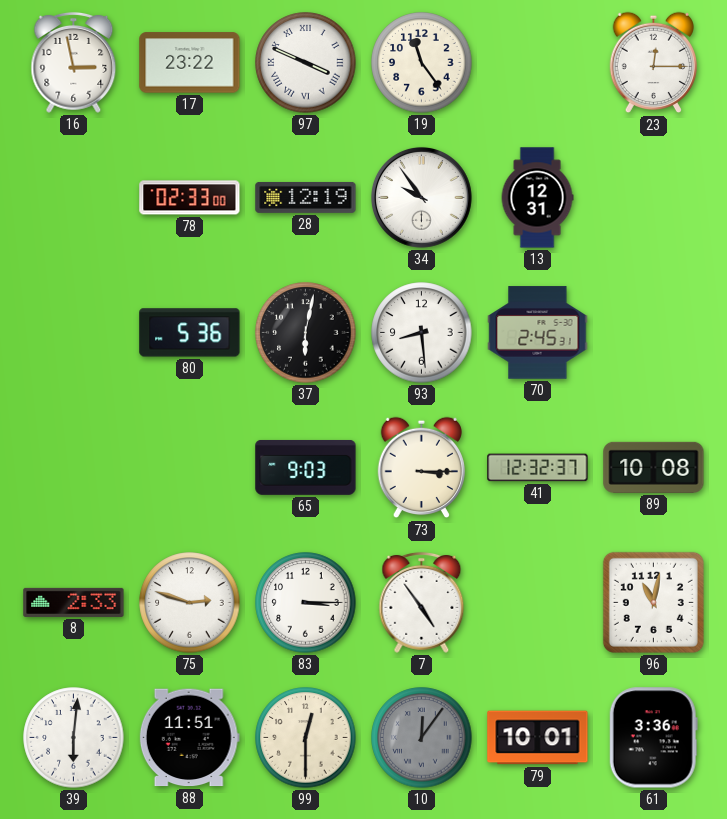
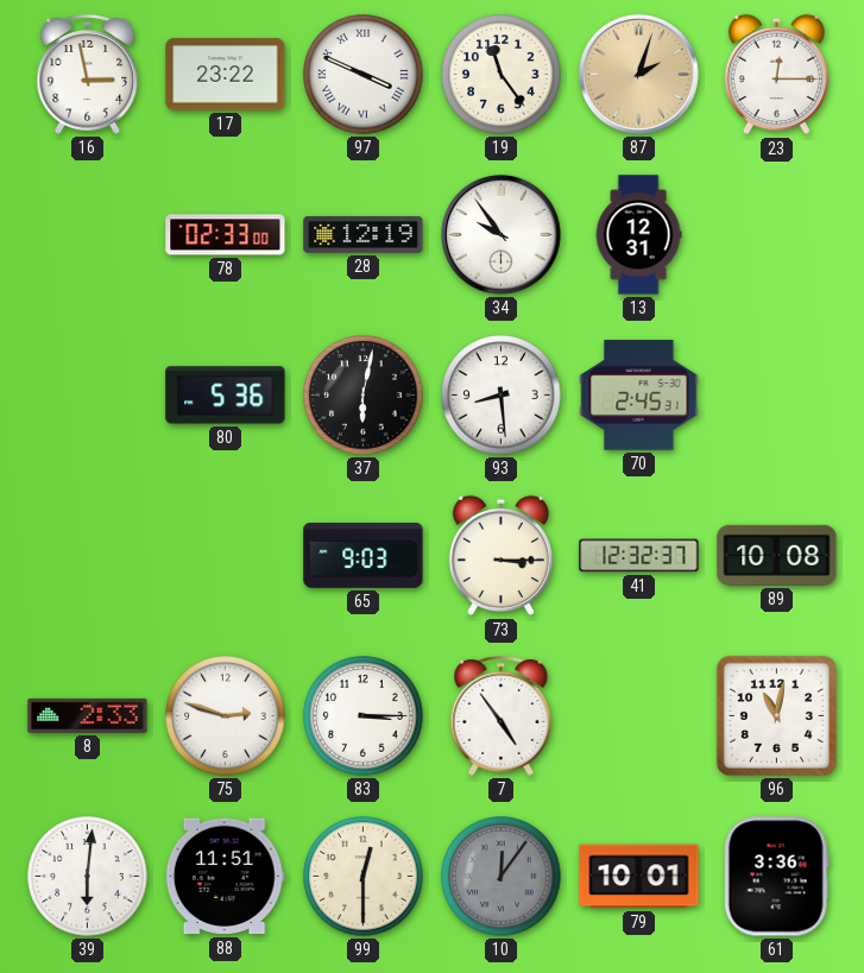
87: none -> 2:03 (638, 74)
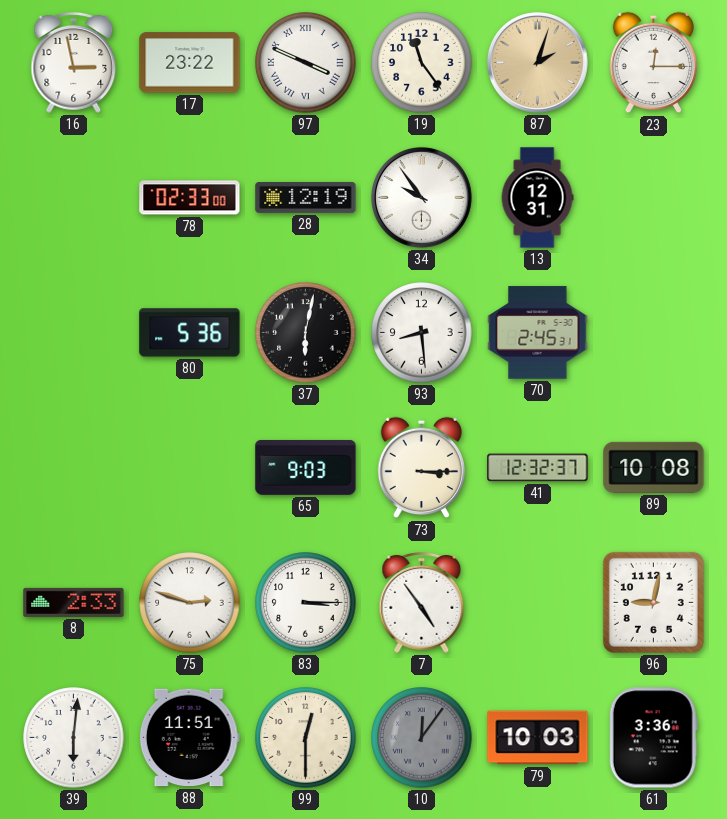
96: 11:02 -> 9:02 (653, 602)
79: 10:01 -> 10:03 (538, 738)
